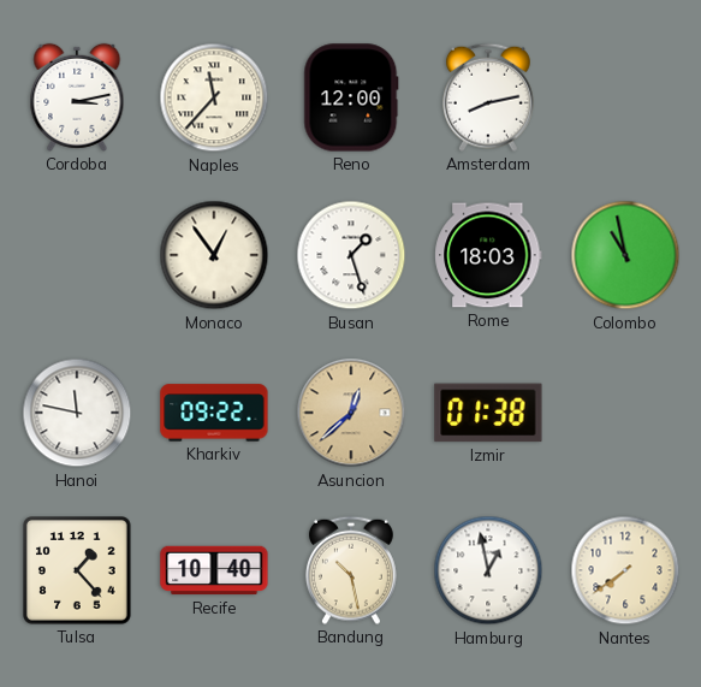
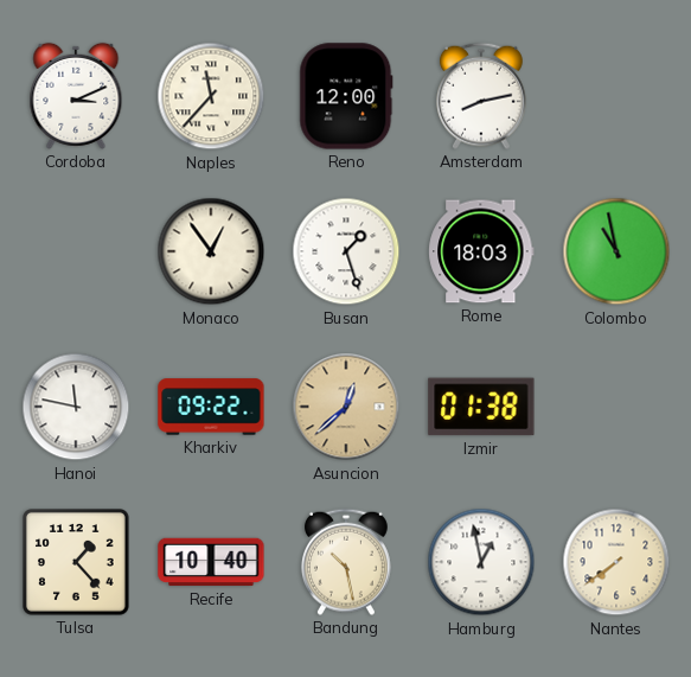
Cordoba: 3:13 -> 3:11 (76, 96)
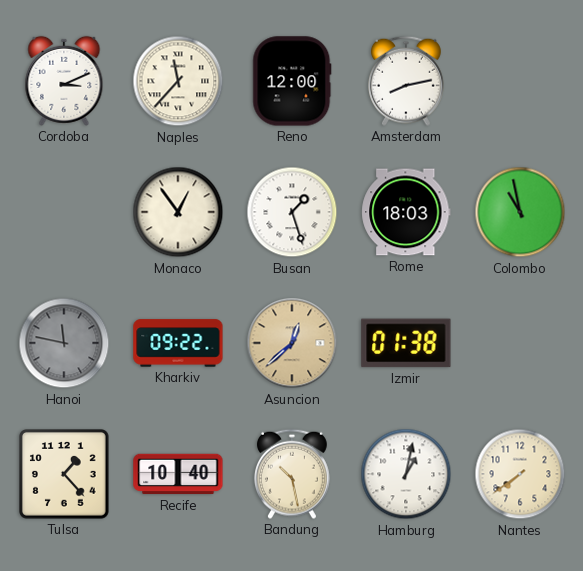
Hanoi dial: white -> grey (64, 343)
Hamburg: 12:58 -> 1:02 (406, 474)
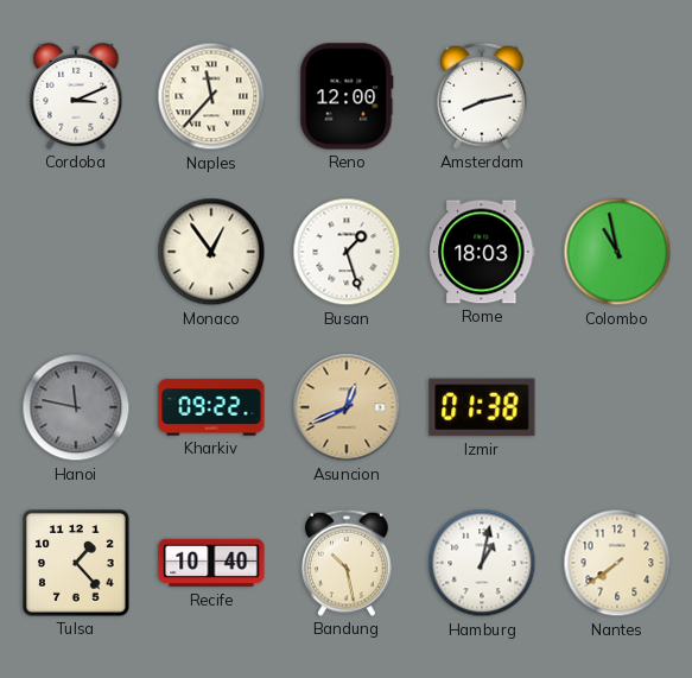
Asuncion: 12:38 -> 12:41 (347, 407)
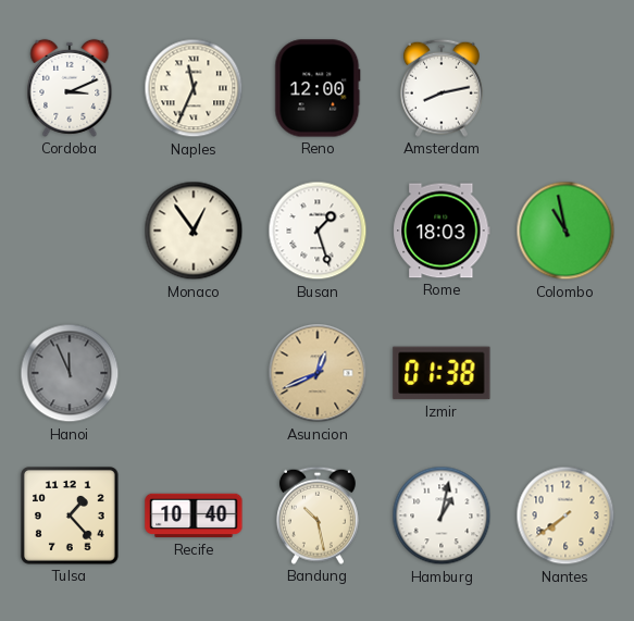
Naples: 11:37 -> 11:34 (194, 88)
Hanoi: 11:47 -> 11:56 (70, 373)
Kharkiv: 09:22 -> none (211, 407)
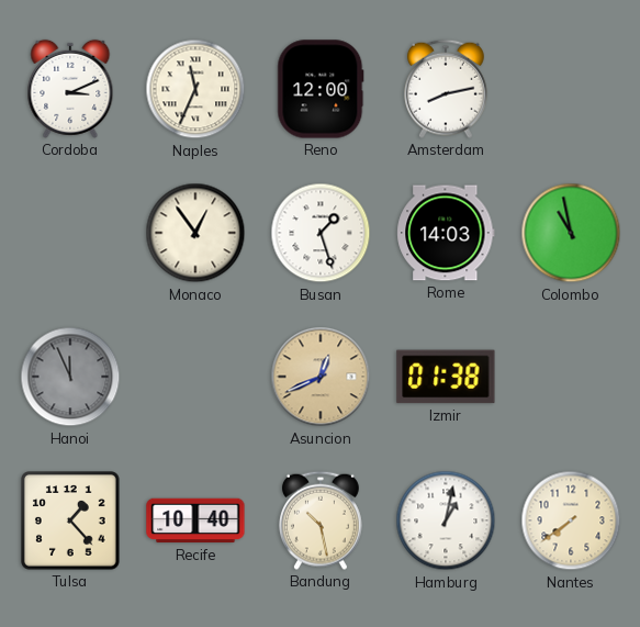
Rome: 18:03 -> 14:03 (446, 233)
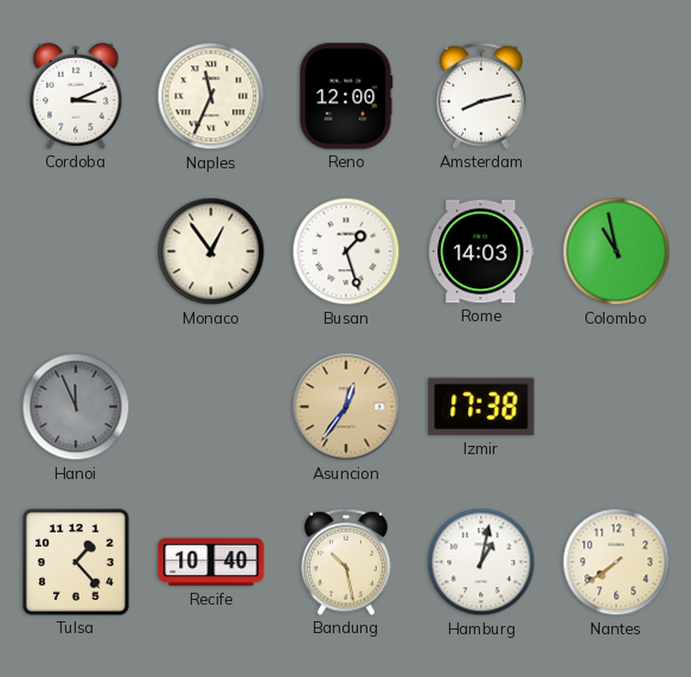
Asuncion: 12:41 -> 12:36 (346, 407)
Izmir: 01:38 -> 17:38 (481, 407)
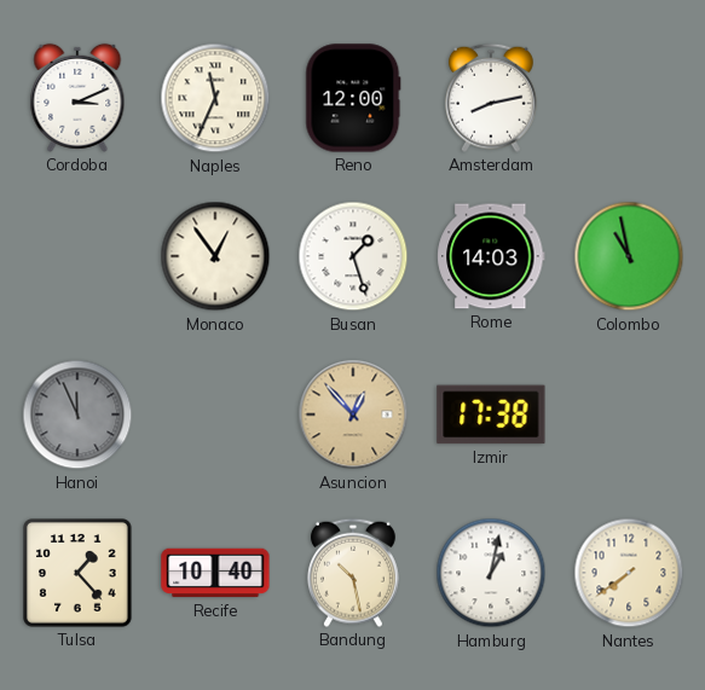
Asuncion: 12:36 -> 12:53 (353, 414)
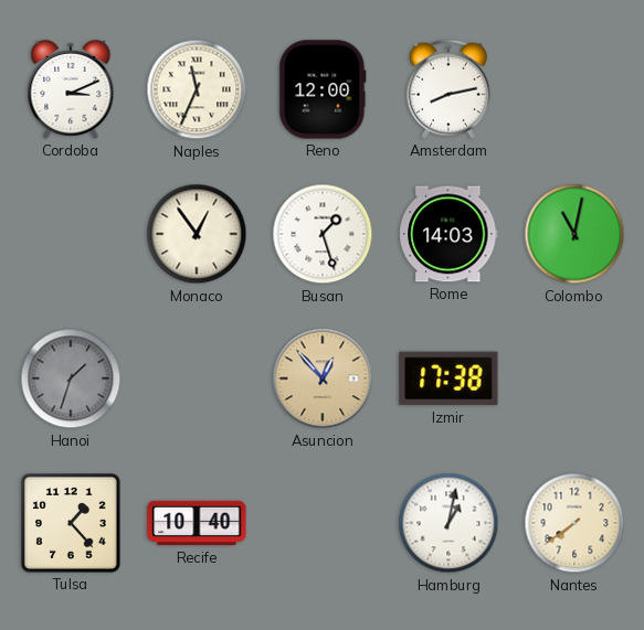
Colombo: 10:58 -> 11:02 (574, 234)
Hanoi: 11:56 -> 1:33 (71, 378)
Bandung: 10:28 -> none (353, 573)
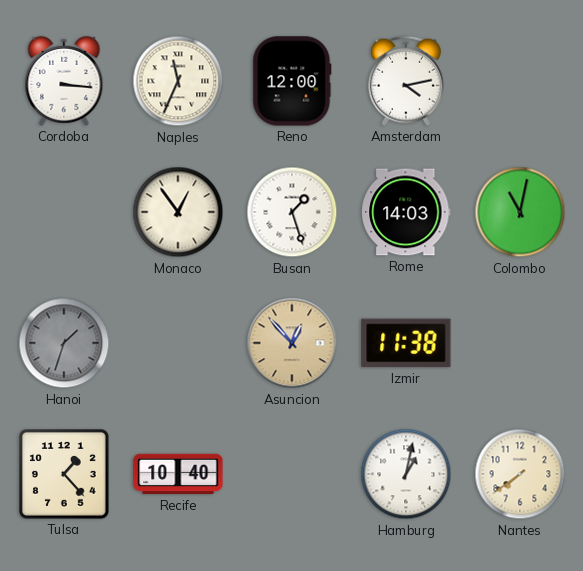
Cordoba: 3:11 -> 3:16 (64, 81)
Amsterdam: 8:13 -> 4:13 (406, 81)
Izmir: 17:38 -> 11:38 (406, 343)
